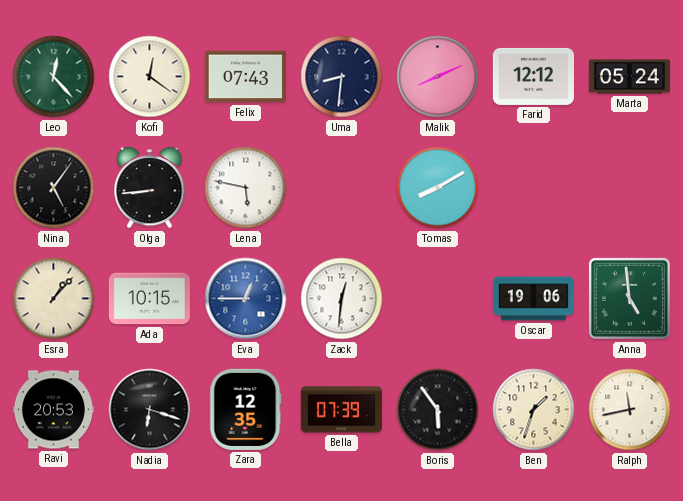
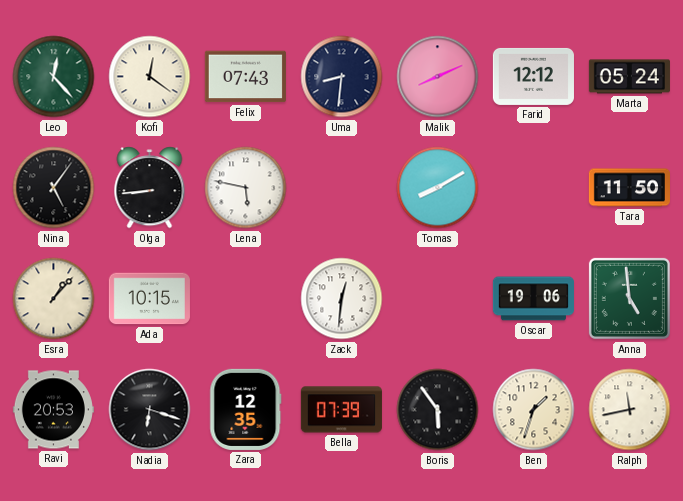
Tara: none -> 11:50 (629, 188)
Eva: 12:45 -> none (246, 299)
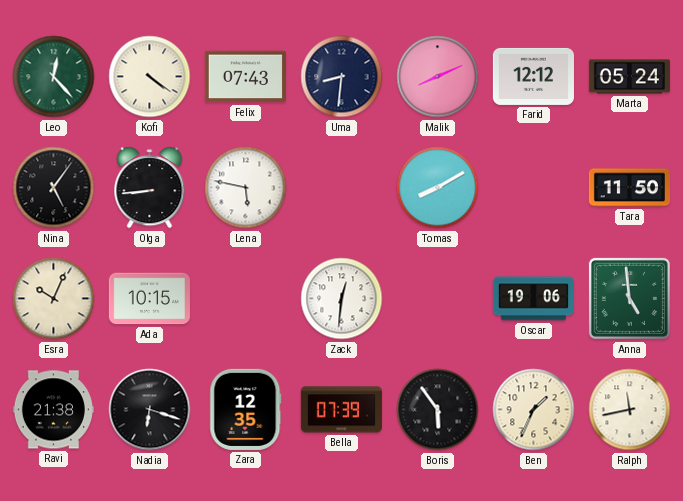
Kofi: 12:21 -> 4:21 (150, 77)
Esra: 1:07 -> 10:04 (54, 299)
Ravi: 20:53 -> 21:38 (53, 410)
Ben: 1:33 -> 1:34 (534, 410)
